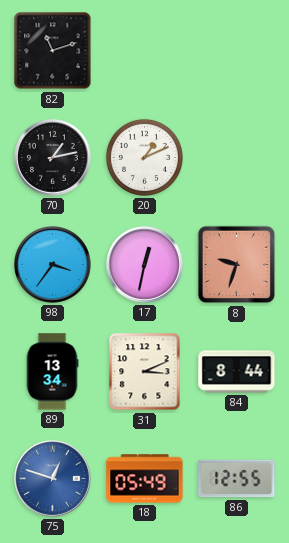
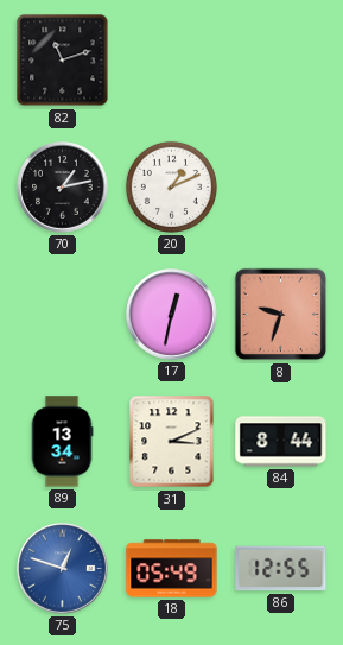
98: 3:36 -> none (53, 265)
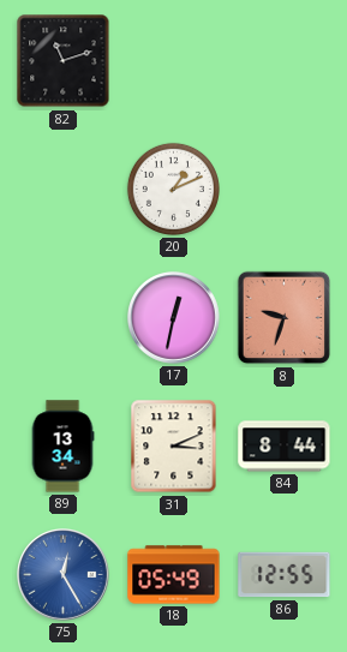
70: 1:13 -> none (63, 188)
75: 12:48 -> 12:25 (64, 575)
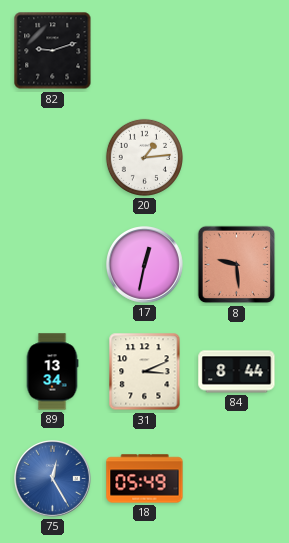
82: 11:12 -> 9:12 (53, 51)
20: 1:11 -> 1:14 (144, 157)
8: 9:33 -> 9:29 (237, 265)
86: 12:55 -> none (285, 575)
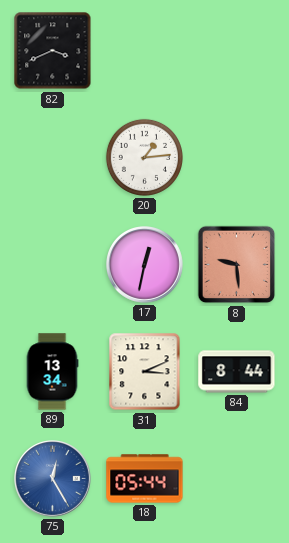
82: 9:12 -> 3:41 (53, 51)
18: 05:49 -> 05:44 (145, 479)
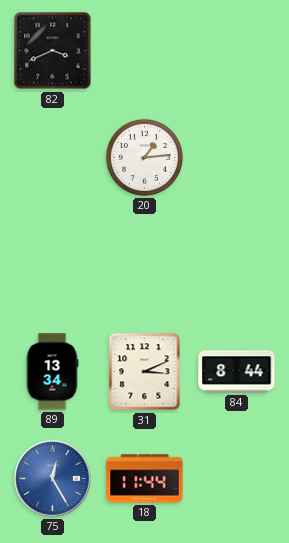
17: 12:32 -> none (145, 265)
8: 9:29 -> none (237, 265)
18: 05:44 -> 11:44 (145, 479)
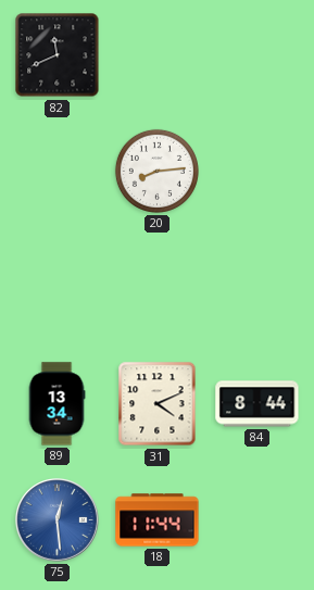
82: 3:41 -> 11:41 (58, 55)
20: 1:14 -> 8:14 (156, 171)
31: 3:11 -> 4:11 (158, 404)
75: 12:25 -> 12:29 (58, 520)
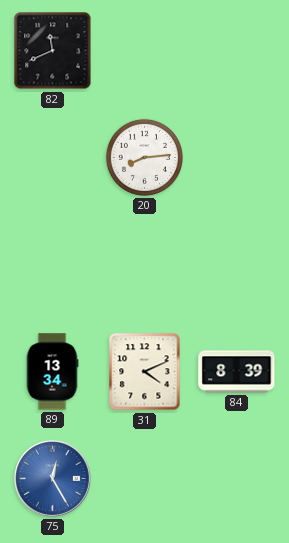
84: 8:44 -> 8:39 (237, 372)
75: 12:29 -> 12:25 (53, 479)
18: 11:44 -> none (158, 520)
